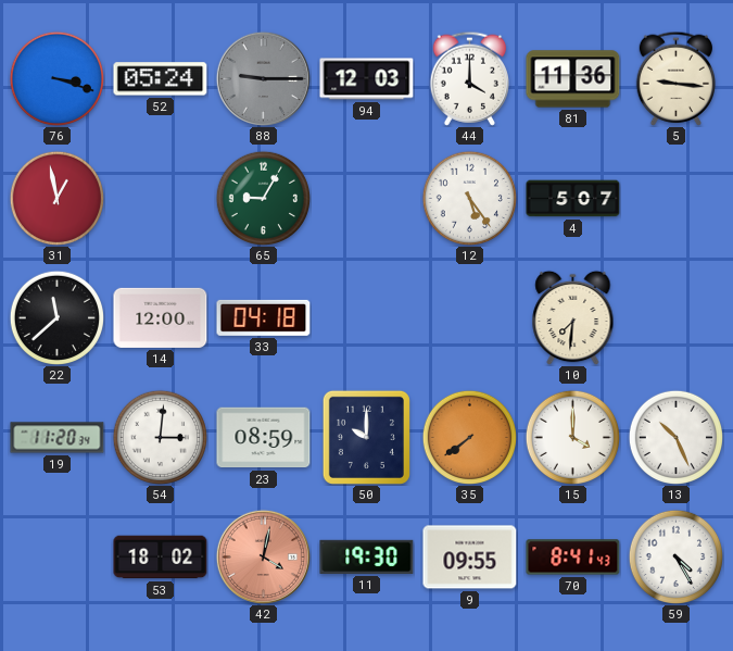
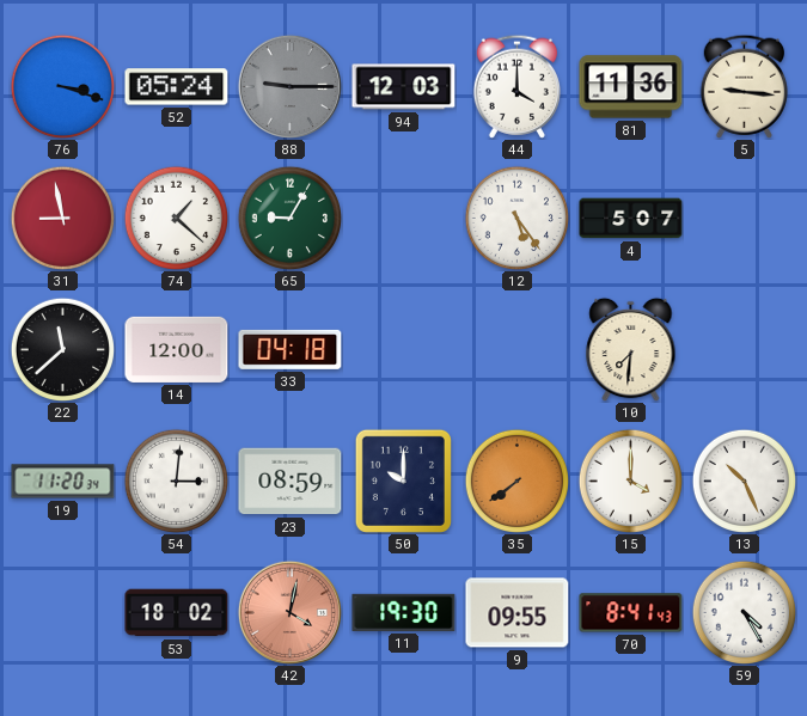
31: 12:58 -> 8:58 (62, 218)
74: none -> 1:22 (176, 218)
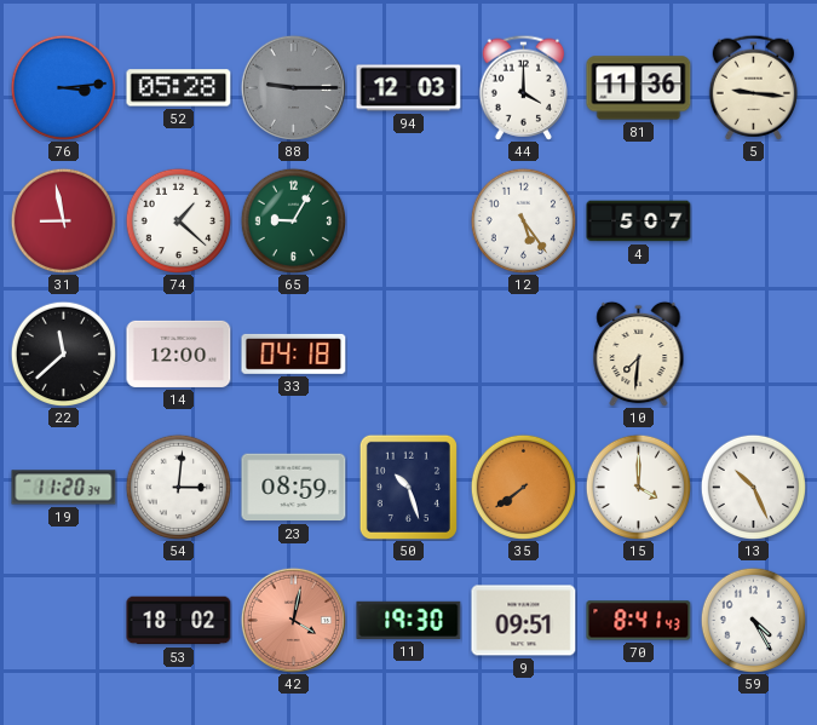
76: 3:18 -> 3:14 (63, 87)
52: 05:24 -> 05:28 (179, 88)
50: 10:00 -> 10:27 (408, 487)
9: 09:55 -> 09:51 (524, 621)
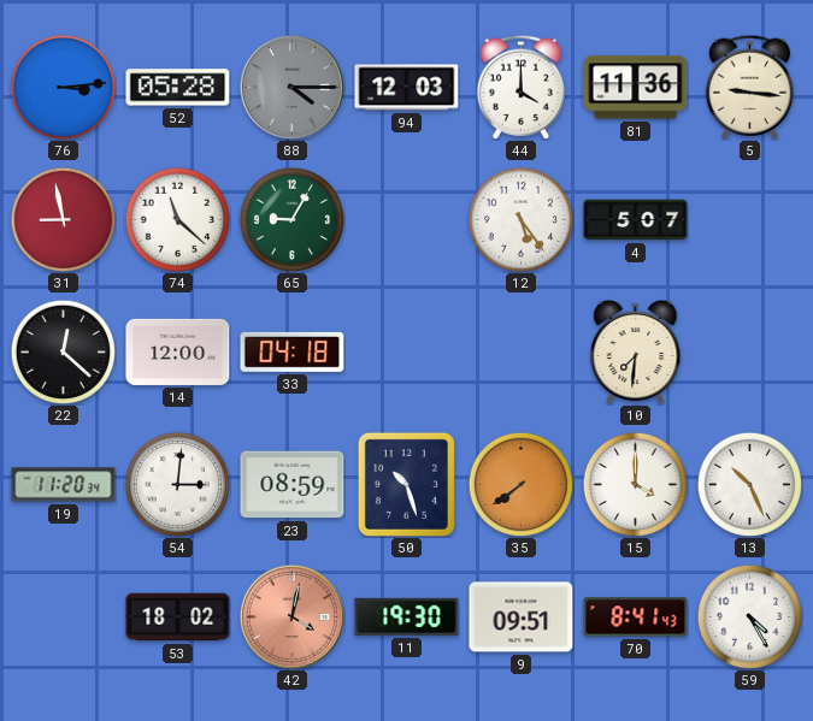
88: 9:15 -> 4:15 (291, 87)
74: 1:22 -> 11:22 (177, 219)
22: 11:38 -> 12:22 (63, 351)
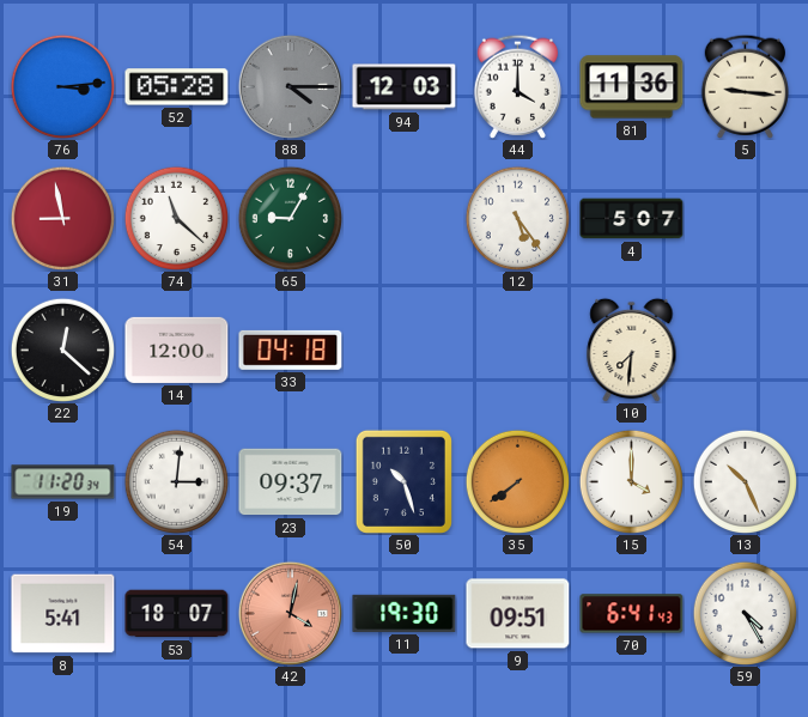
23: 08:59 -> 09:37 (291, 482)
8: none -> 5:41 (63, 614)
53: 18:02 -> 18:07 (177, 614)
70: 8:41 -> 6:41 (632, 614)
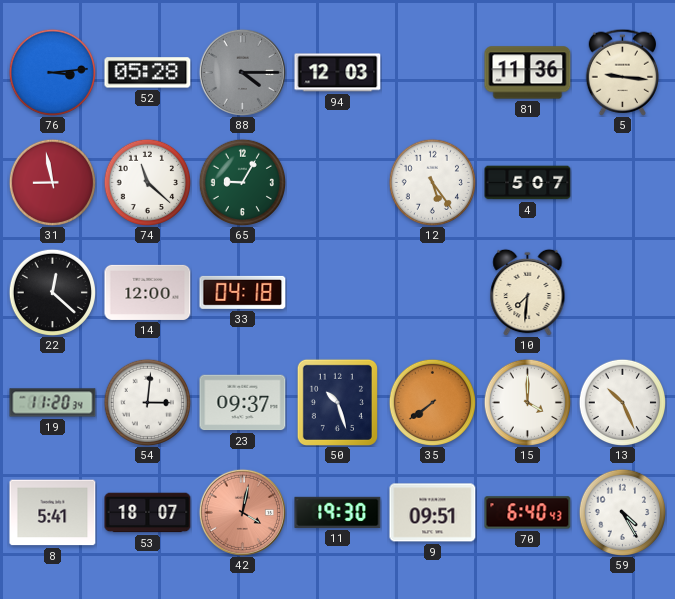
44: 4:00 -> none (517, 86)
70: 6:41 -> 6:40 (528, 513)
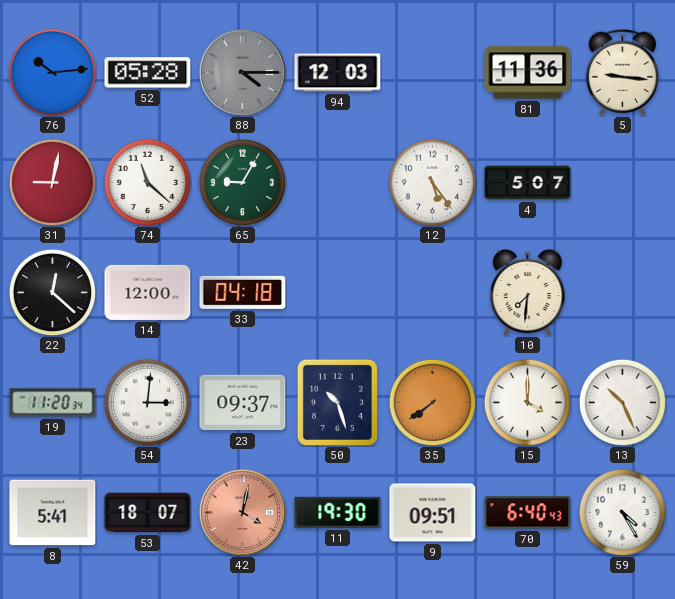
76: 3:14 -> 10:14 (52, 72)
31: 8:58 -> 9:02 (52, 182)
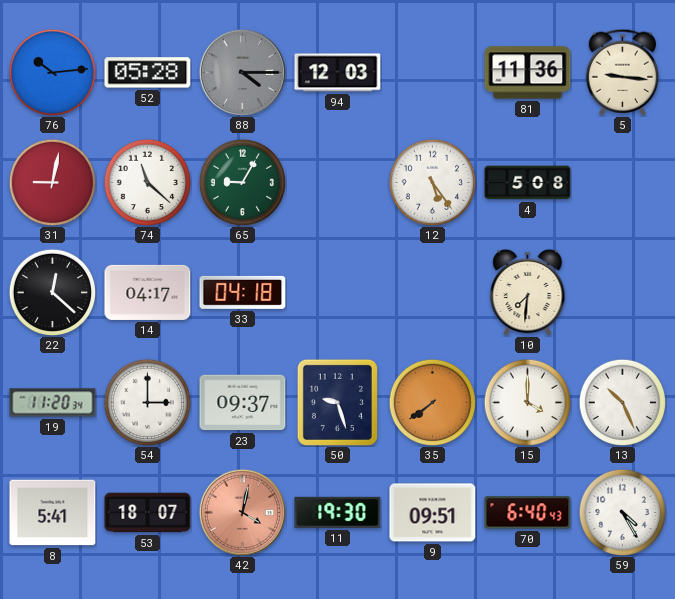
4: 5:07 -> 5:08 (528, 183)
14: 12:00 -> 04:17 (148, 292)
54: 3:01 -> 3:00 (147, 402)
50: 10:27 -> 9:27 (337, 402)
